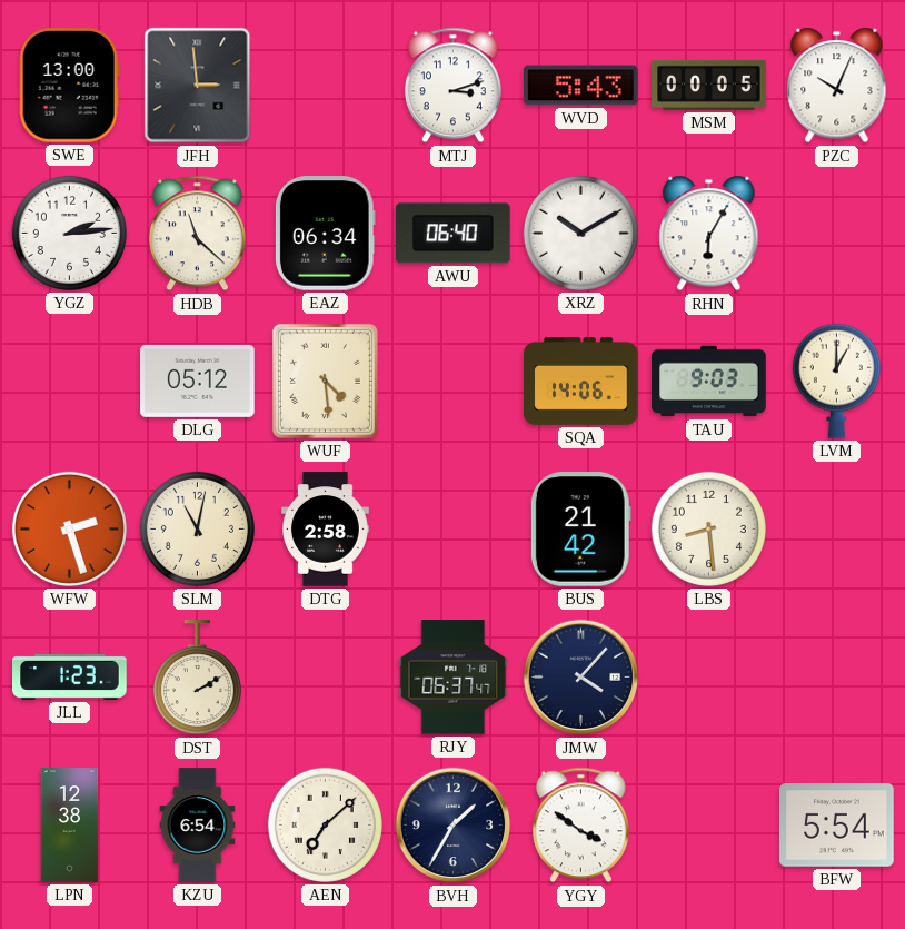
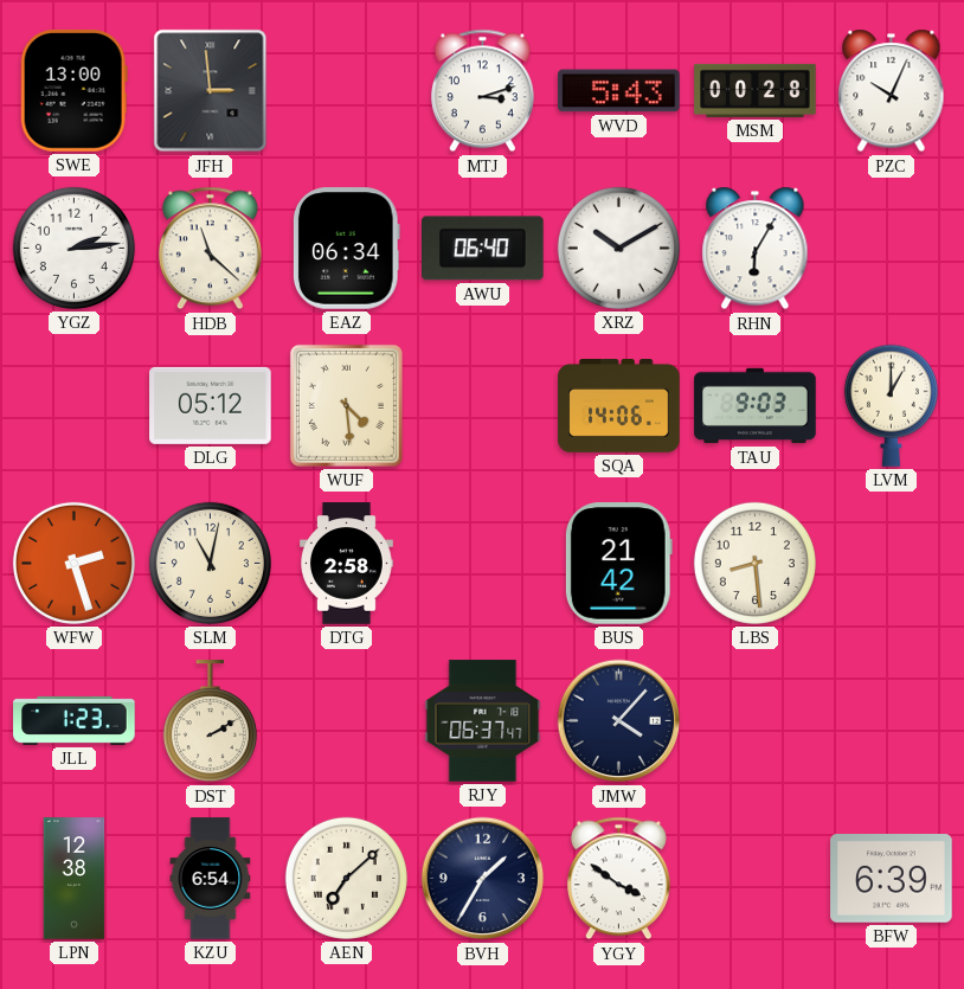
MSM: 00:05 -> 00:28 (756, 90)
BFW: 5:54 -> 6:39 (892, 879)
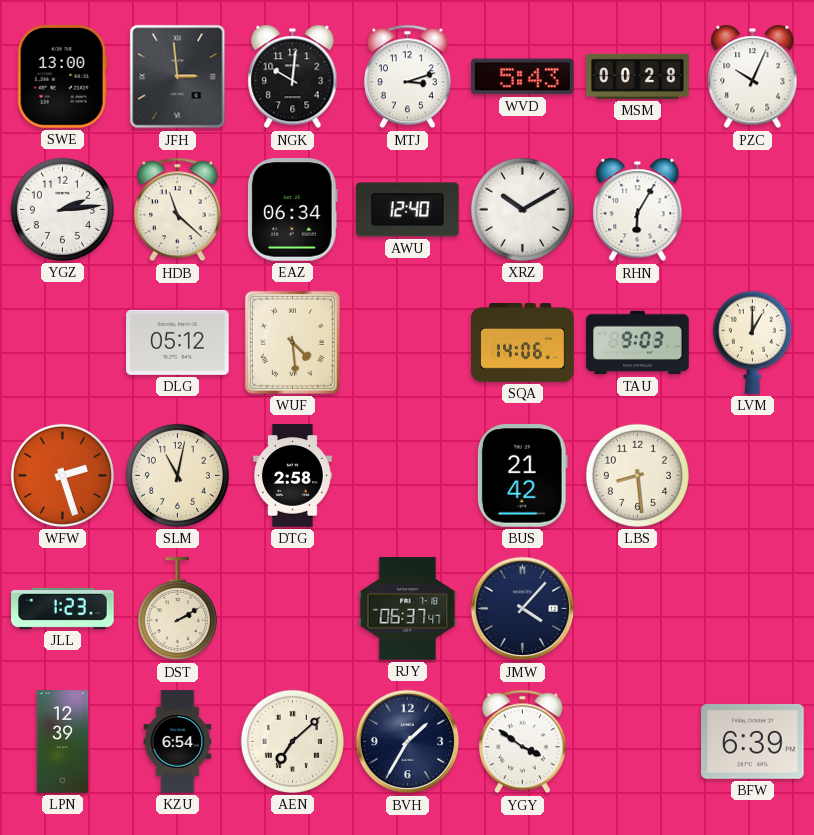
NGK: none -> 10:01 (293, 77)
AWU: 06:40 -> 12:40 (408, 210)
LPN: 12:38 -> 12:39 (63, 742)
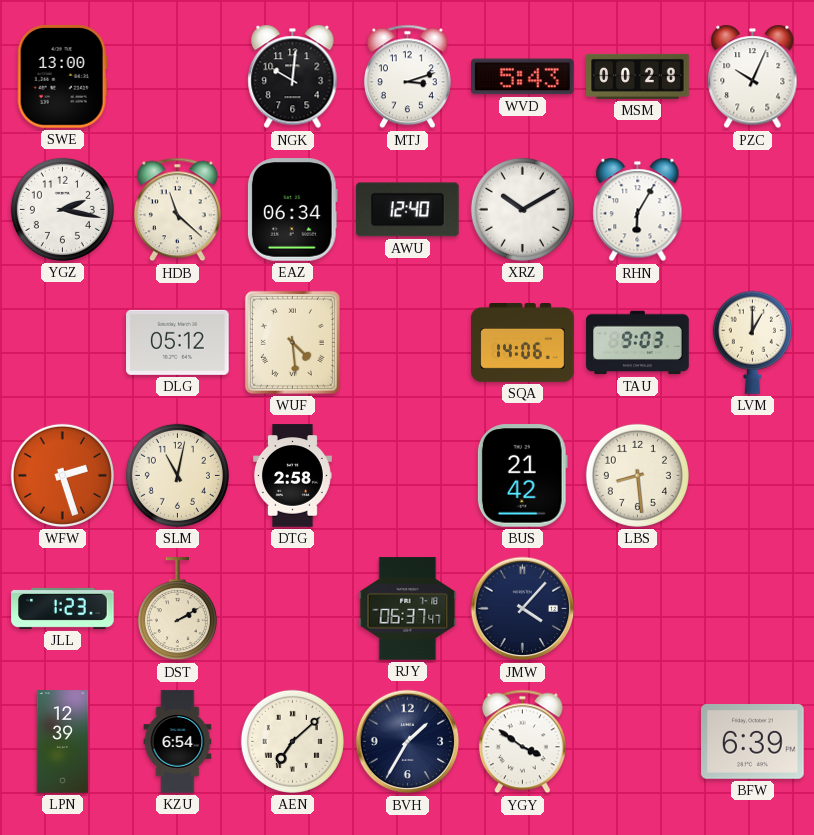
JFH: 2:59 -> none (178, 77)
YGZ: 2:14 -> 2:17 (62, 209)
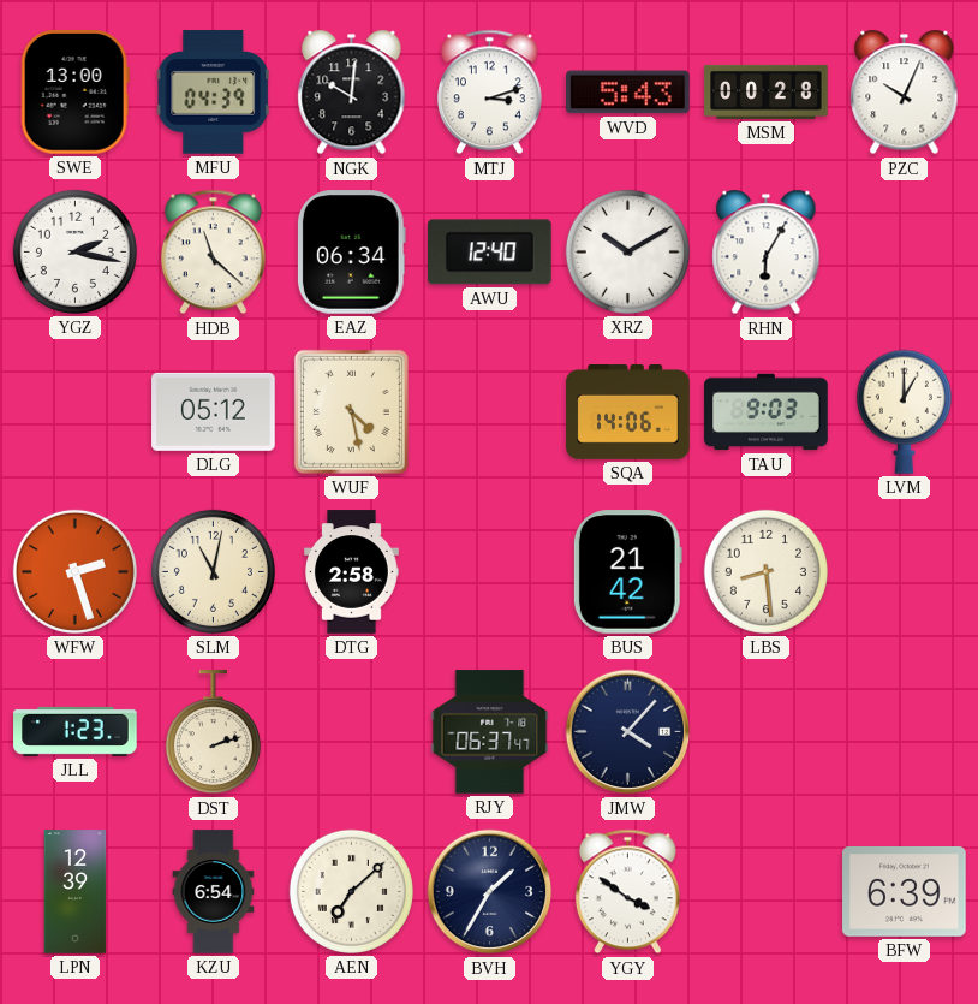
MFU: none -> 04:39 (213, 93)
WUF: 4:29 -> 4:28 (351, 411)
DST: 2:10 -> 2:12 (213, 732)
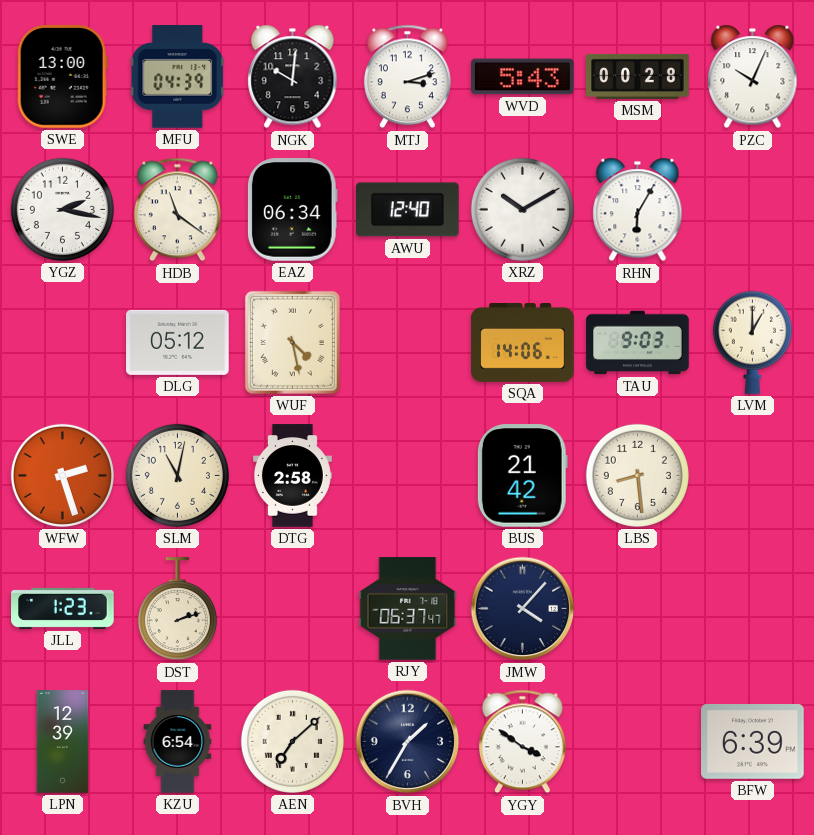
HDB: 11:22 -> 11:21 (177, 210)
